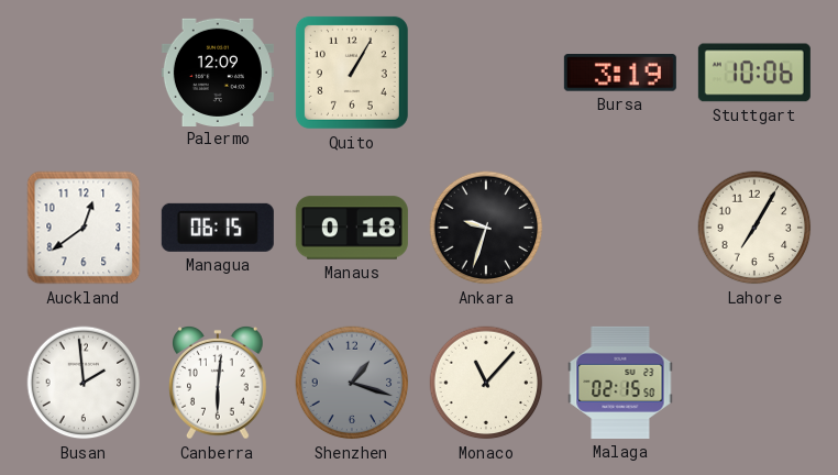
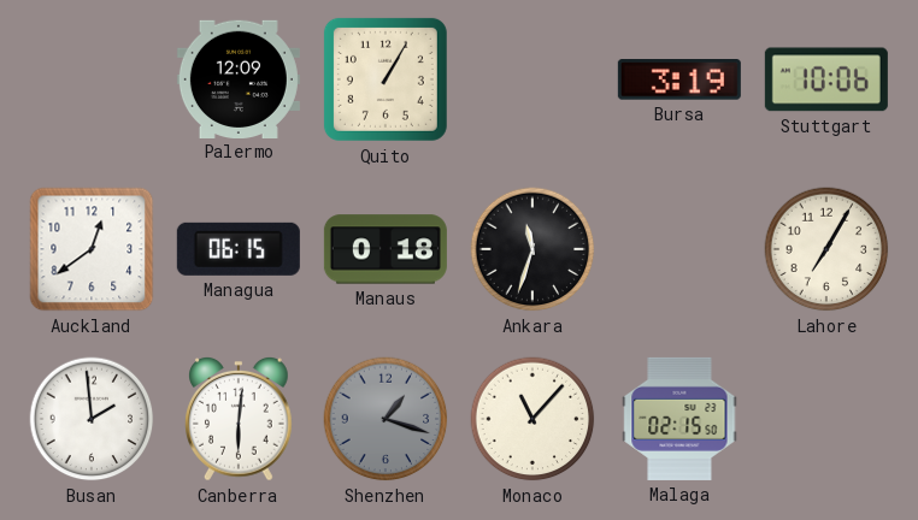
Ankara: 9:33 -> 11:33 (532, 249)
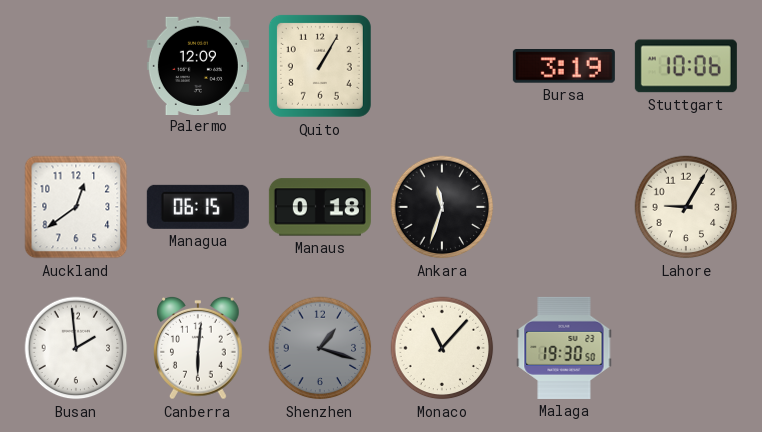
Lahore: 7:05 -> 9:05 (686, 207)
Malaga: 02:15 -> 19:30 (564, 348)
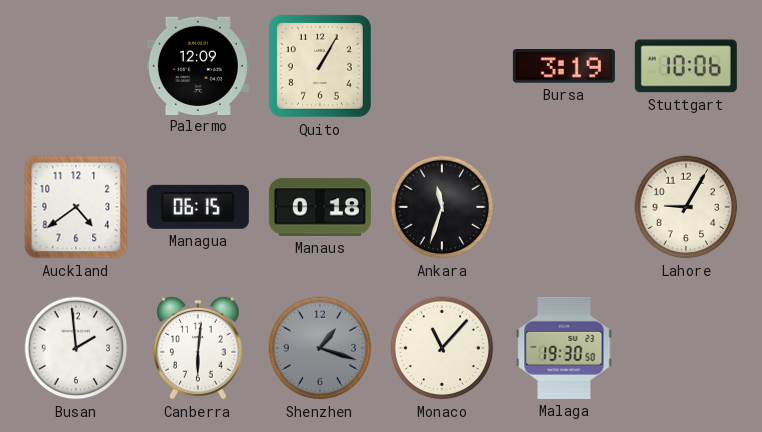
Auckland: 12:39 -> 4:39 (76, 207)
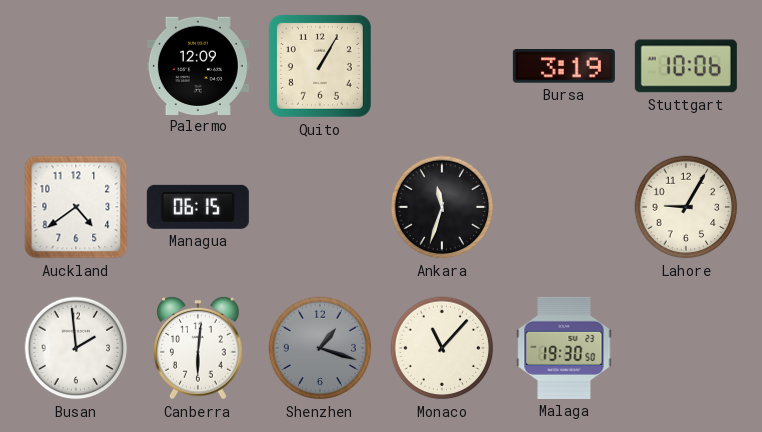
Manaus: 0:18 -> none (320, 207)
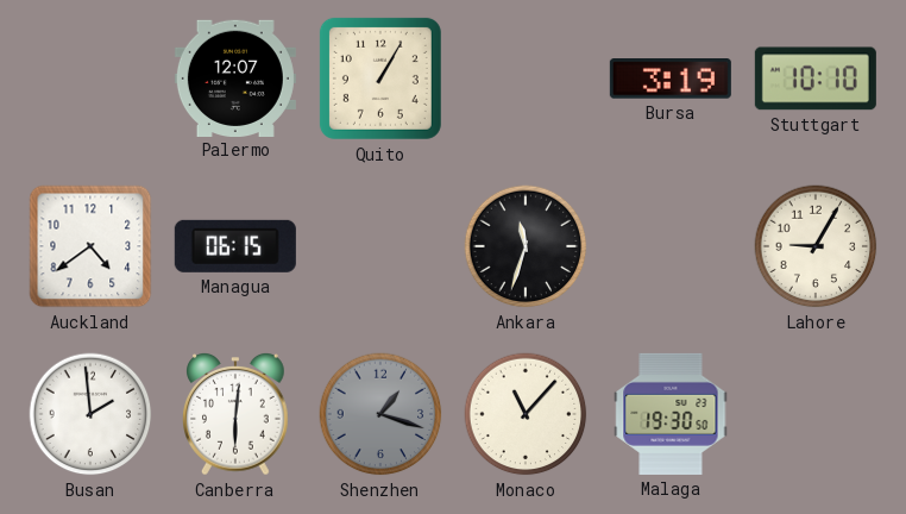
Palermo: 12:09 -> 12:07 (235, 77)
Stuttgart: 10:06 -> 10:10 (816, 79)
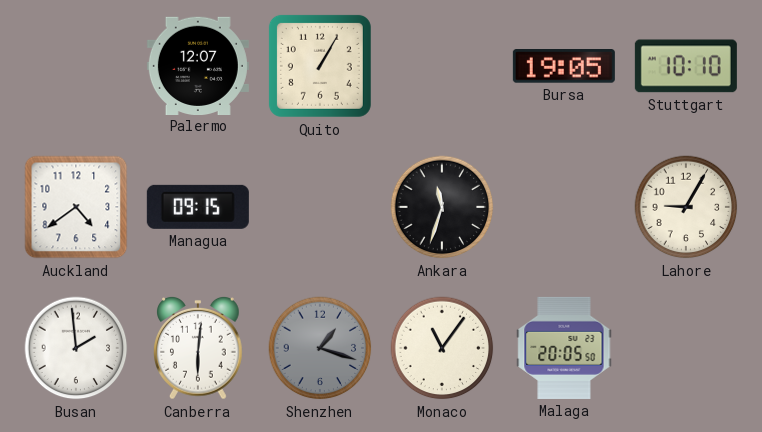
Bursa: 3:19 -> 19:05 (564, 67)
Managua: 06:15 -> 09:15 (198, 207)
Monaco: 11:07 -> 11:06 (442, 348)
Malaga: 19:30 -> 20:05 (564, 348)
